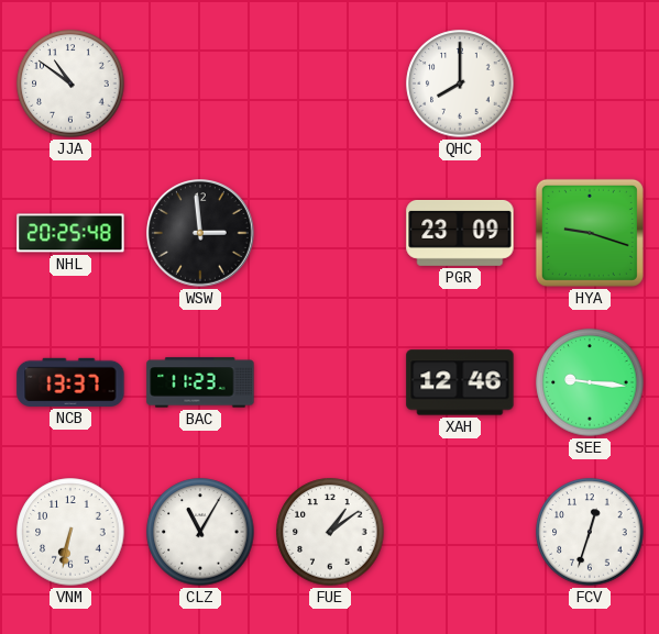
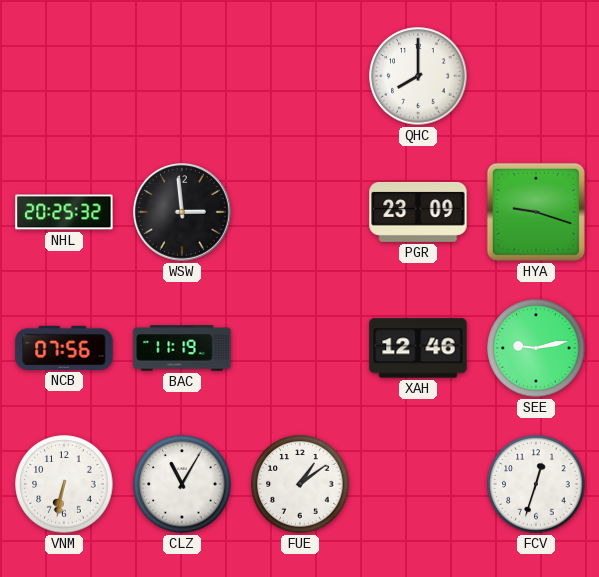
JJA: 10:51 -> none (70, 84)
NHL: 20:25:48 -> 20:25:32 (64, 212)
NCB: 13:37 -> 07:56 (64, 348)
BAC: 11:23 -> 11:19 (182, 348)
SEE: 9:16 -> 9:13 (536, 348)
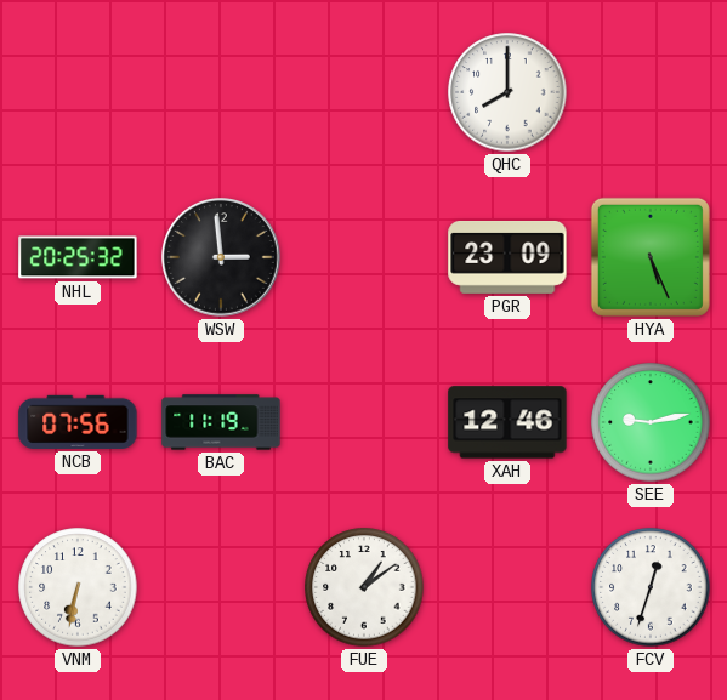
HYA: 9:18 -> 5:26 (651, 257)
CLZ: 11:05 -> none (182, 484)
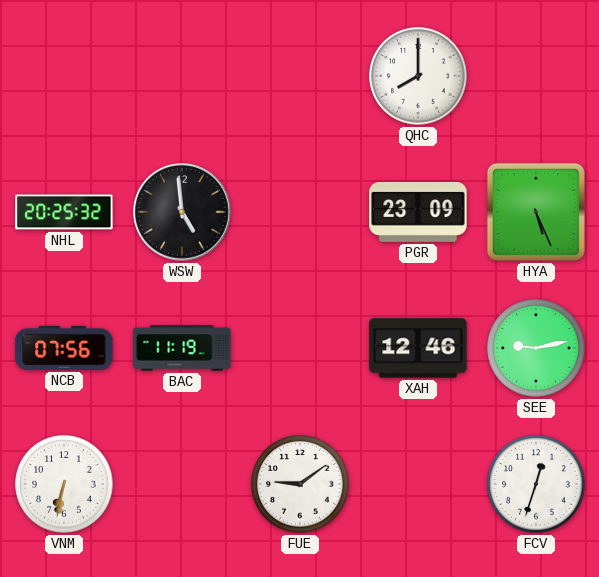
WSW: 2:59 -> 4:59 (183, 213)
FUE: 1:09 -> 9:09 (300, 484)
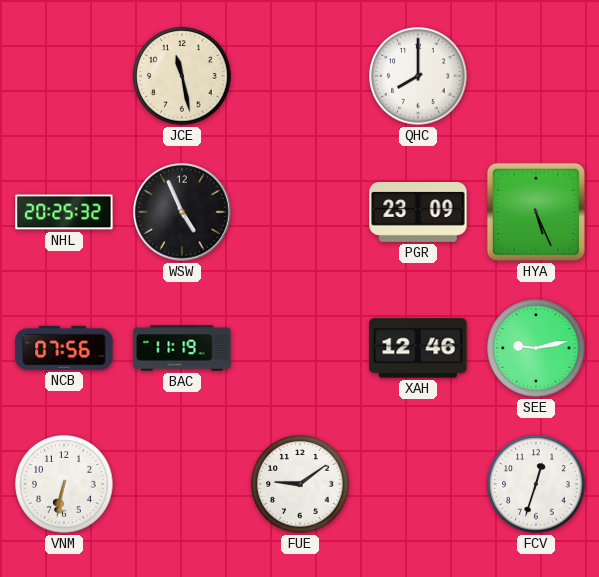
JCE: none -> 11:28 (182, 76)
WSW: 4:59 -> 4:56 (183, 213)
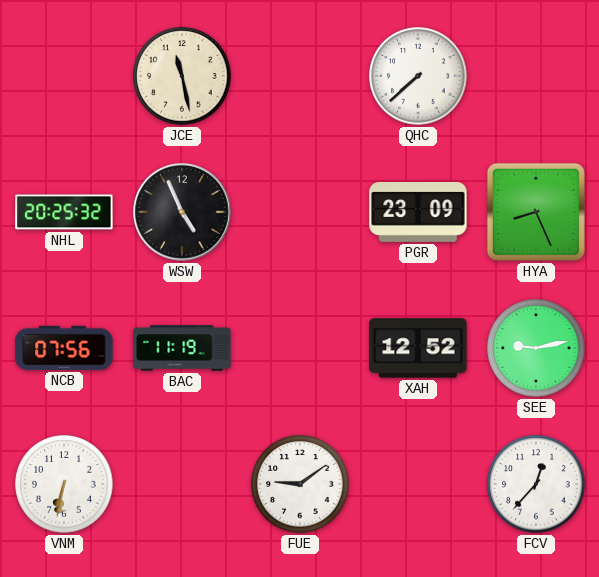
QHC: 8:00 -> 7:38 (418, 76)
HYA: 5:26 -> 8:26 (536, 212)
XAH: 12:46 -> 12:52 (418, 348)
FCV: 12:33 -> 12:37 (536, 484)
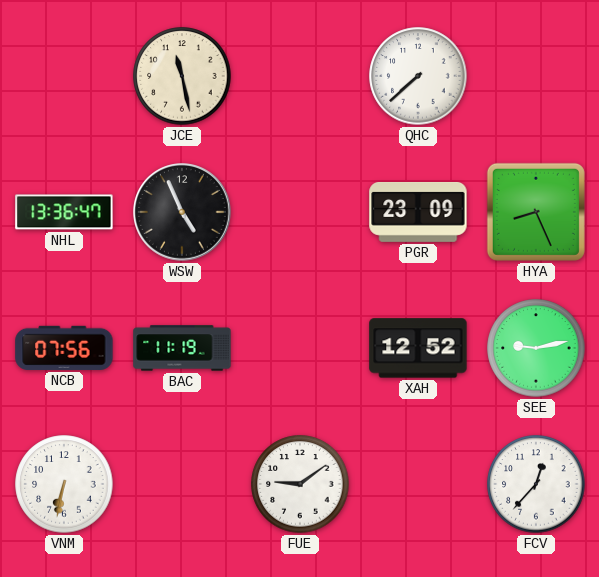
NHL: 20:25 -> 13:36 (64, 212)
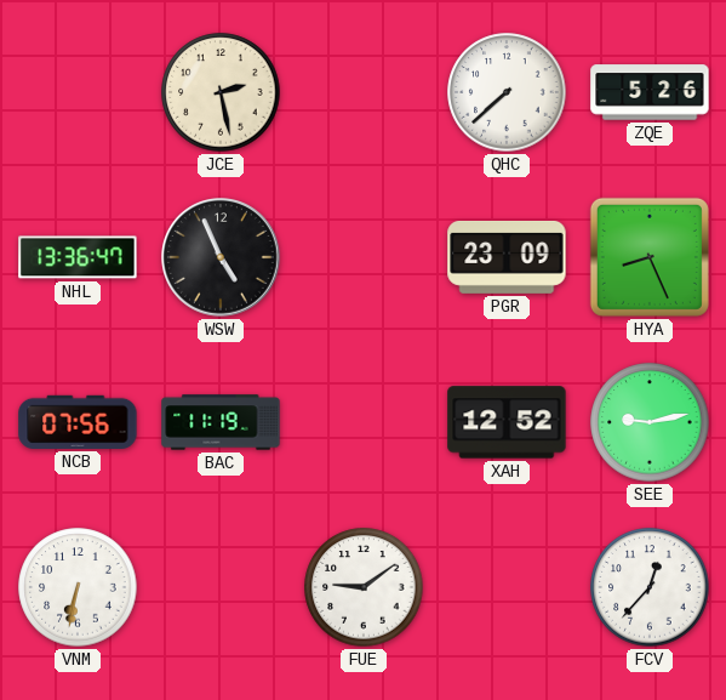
JCE: 11:28 -> 2:28 (221, 92)
ZQE: none -> 5:26 (650, 92)
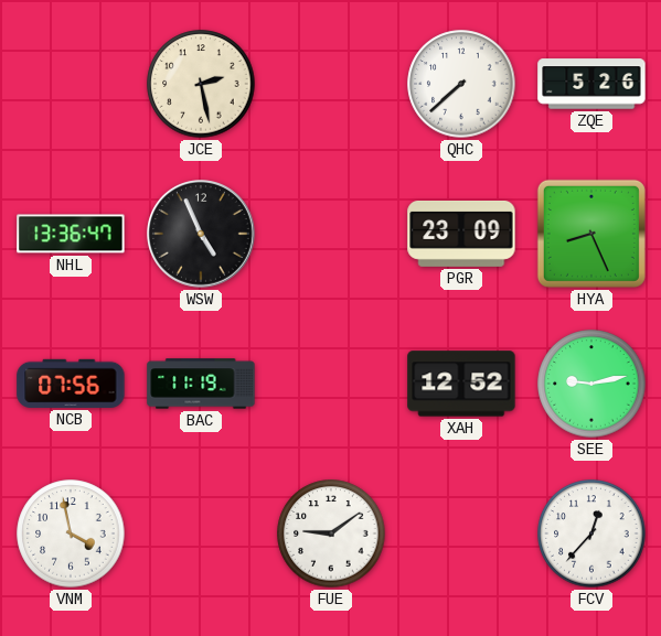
VNM: 6:32 -> 3:58 (71, 533)
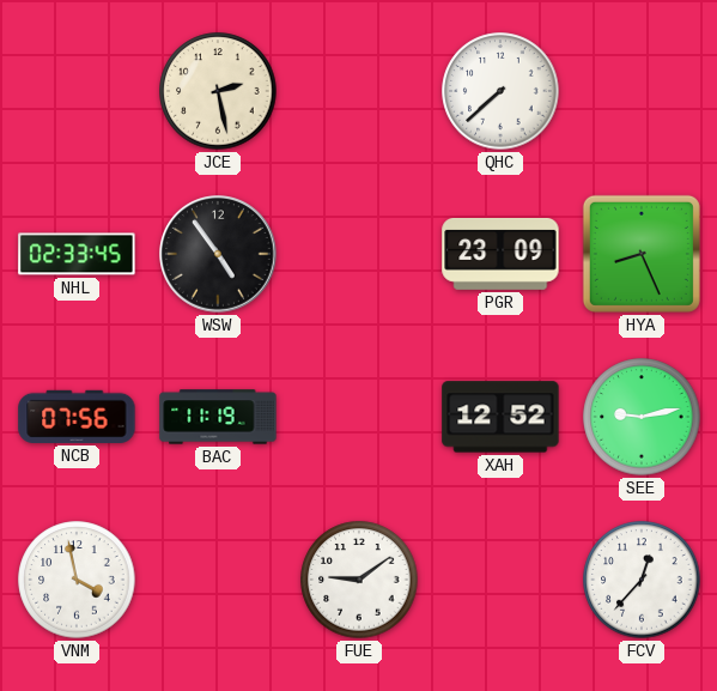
ZQE: 5:26 -> none (591, 84)
NHL: 13:36 -> 02:33 (77, 254)
WSW: 4:56 -> 4:54 (219, 255)
